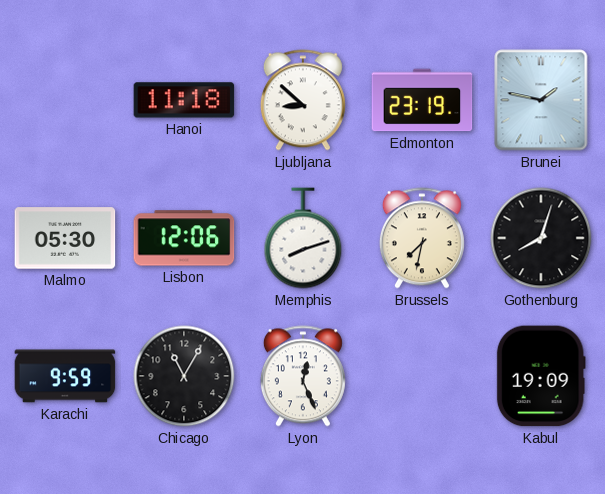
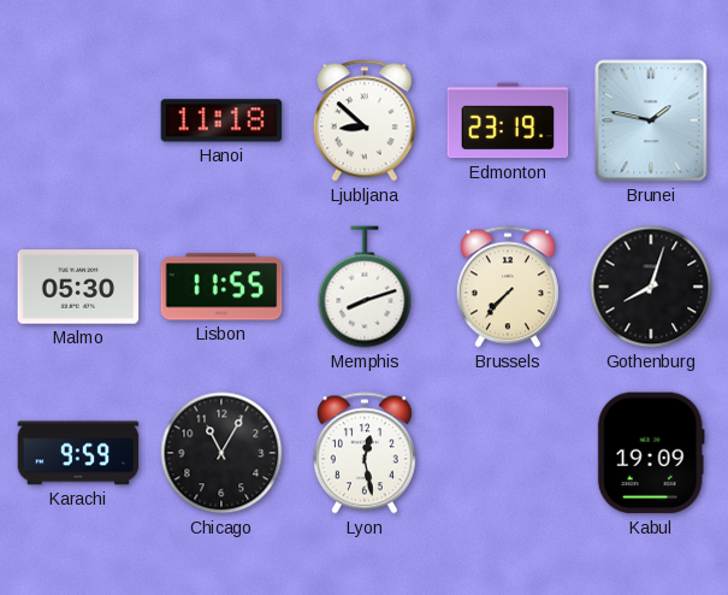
Lisbon: 12:06 -> 11:55 (221, 287)
Brussels: 7:32 -> 7:37 (508, 287)
Lyon: 12:26 -> 12:28 (365, 453)
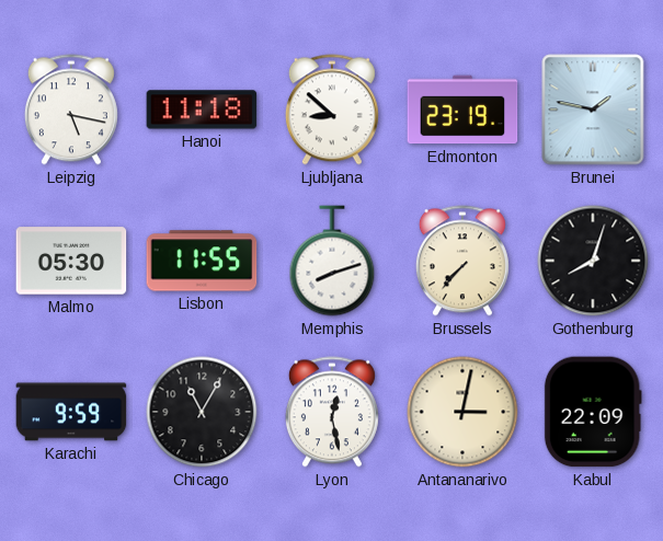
Leipzig: none -> 5:17 (71, 110)
Antananarivo: none -> 3:02 (462, 412)
Kabul: 19:09 -> 22:09 (593, 412)
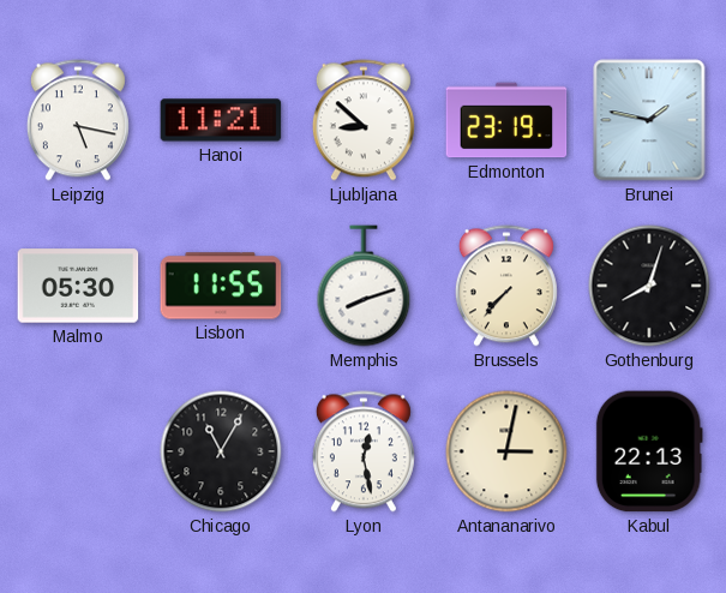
Hanoi: 11:18 -> 11:21 (221, 120)
Karachi: 9:59 -> none (71, 412)
Kabul: 22:09 -> 22:13 (649, 451)
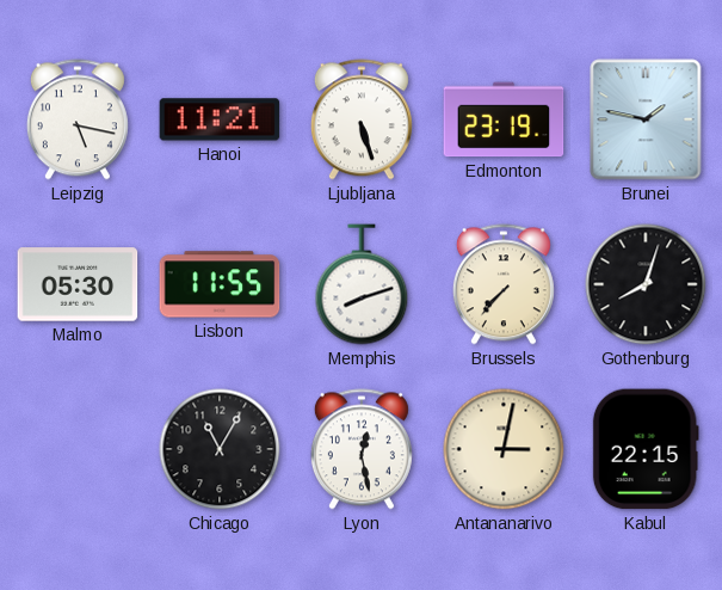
Ljubljana: 8:52 -> 5:27 (362, 119)
Kabul: 22:13 -> 22:15 (646, 449)
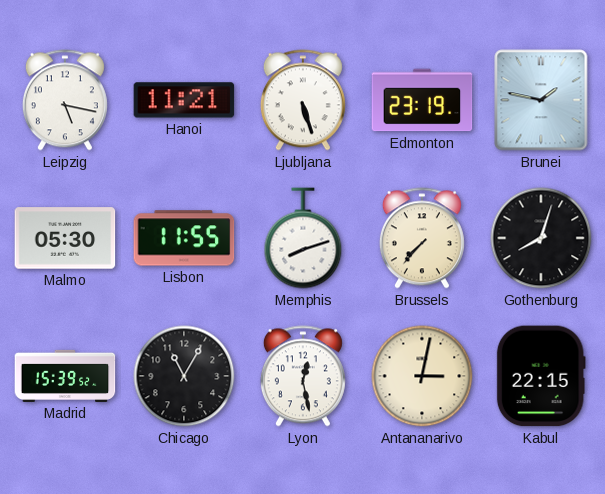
Madrid: none -> 15:39 (65, 376)
